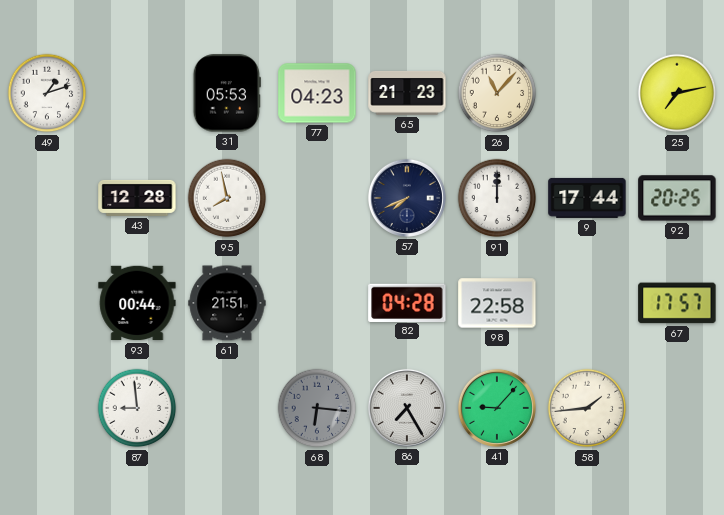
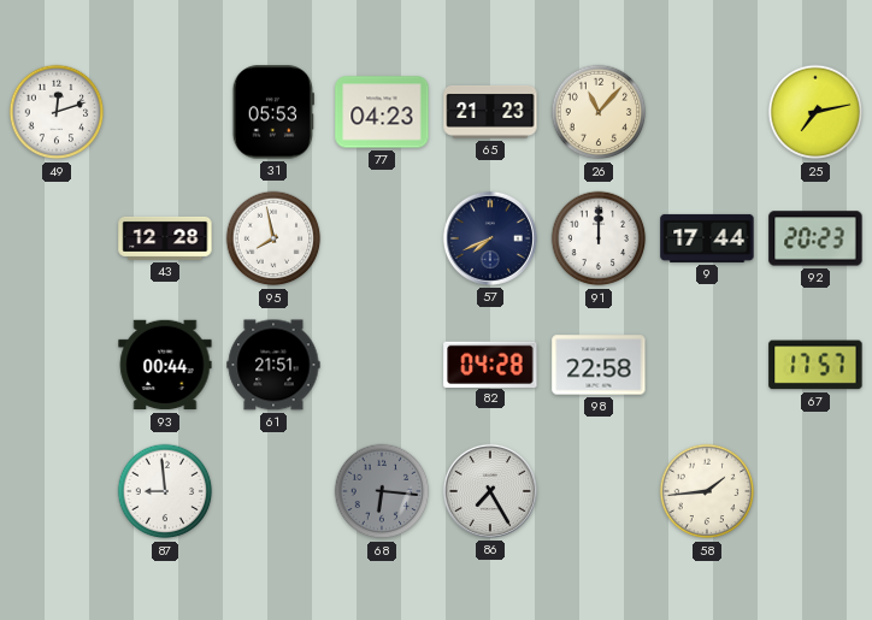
49: 1:12 -> 12:12 (57, 112)
92: 20:25 -> 20:23 (815, 238)
41: 9:07 -> none (497, 408)
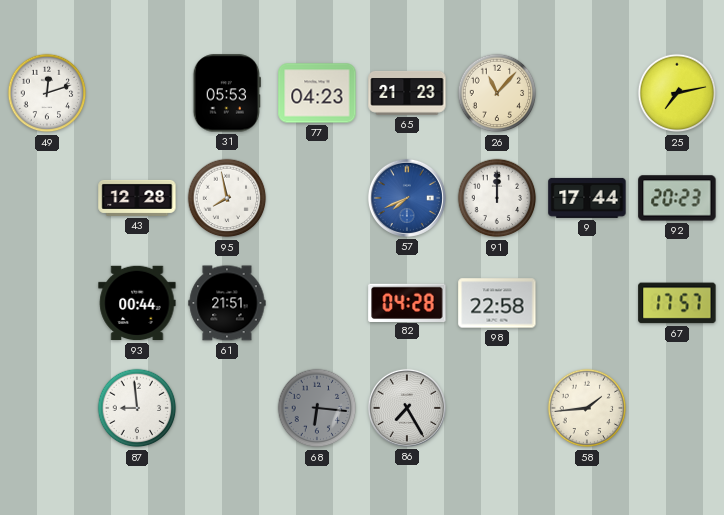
57 dial: navy -> blue (407, 198)
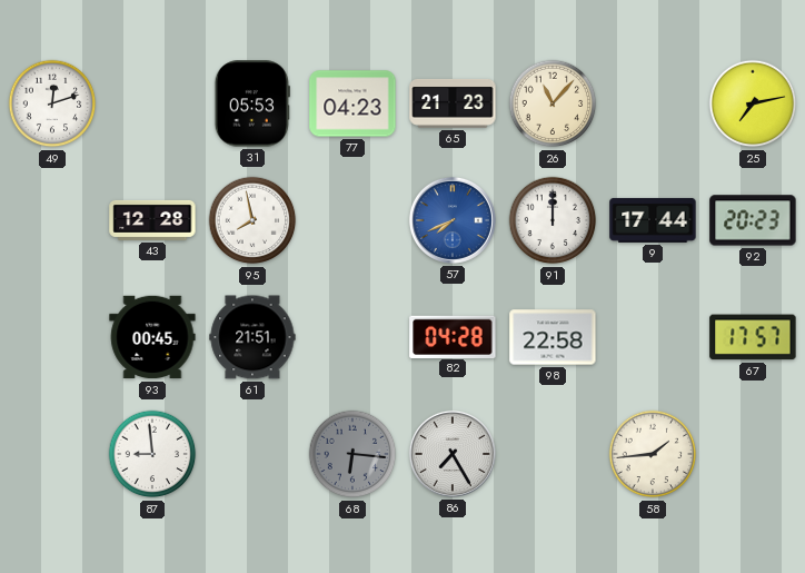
93: 00:44 -> 00:45 (152, 337)
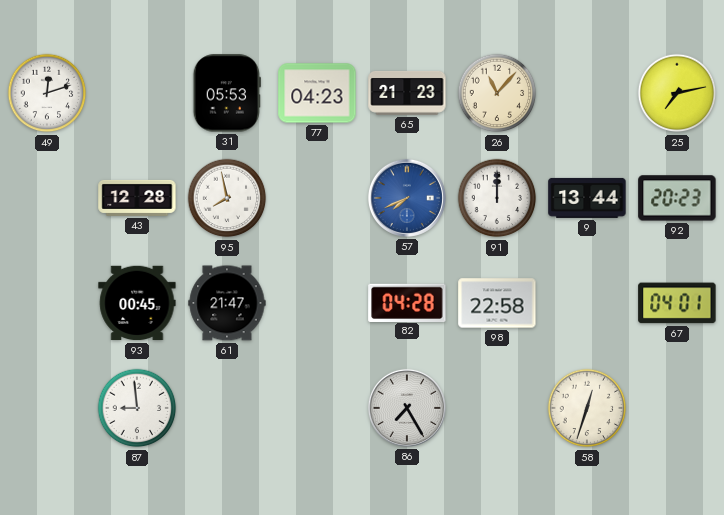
9: 17:44 -> 13:44 (587, 198)
61: 21:51 -> 21:47 (227, 303)
67: 17:57 -> 04:01 (677, 303)
68: 6:16 -> none (352, 454)
58: 1:44 -> 12:33 (587, 408)
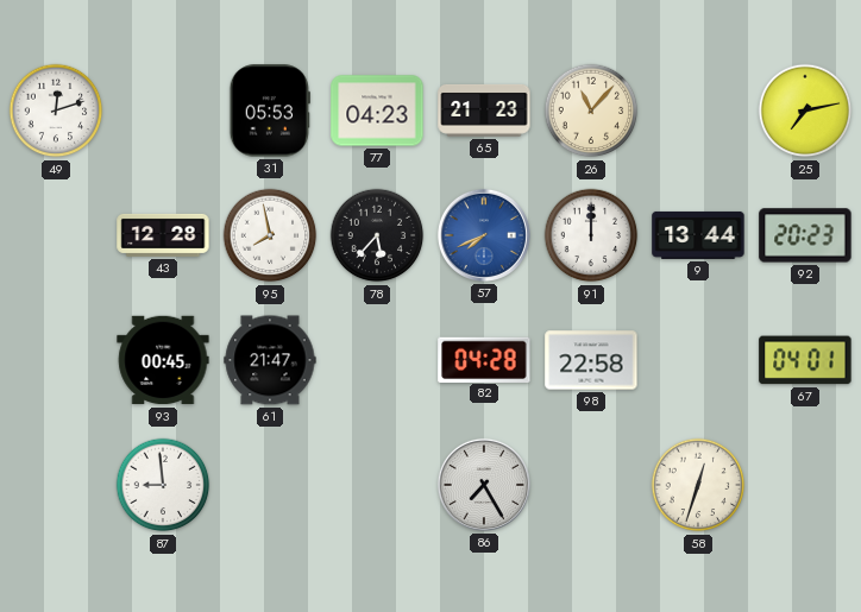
78: none -> 5:37 (377, 235)
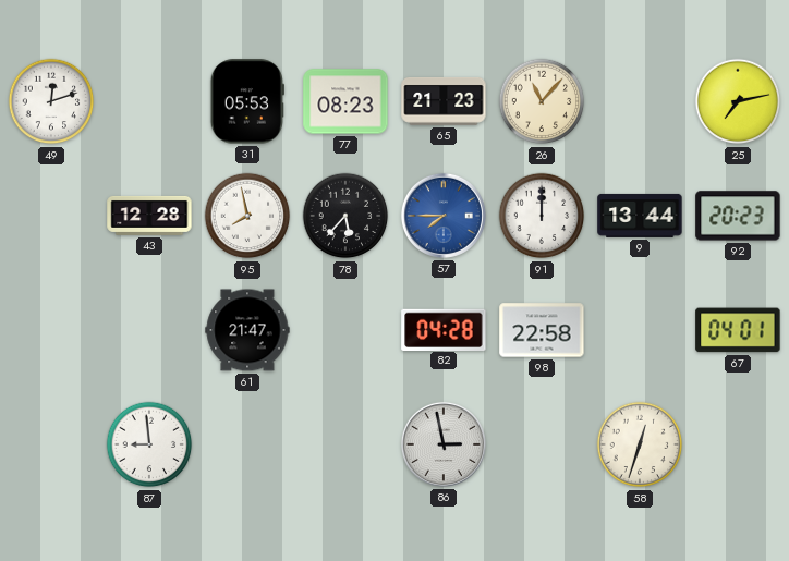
77: 04:23 -> 08:23 (345, 101)
57: 7:41 -> 7:45 (444, 216)
93: 00:45 -> none (163, 360)
86: 7:25 -> 2:58 (444, 444)
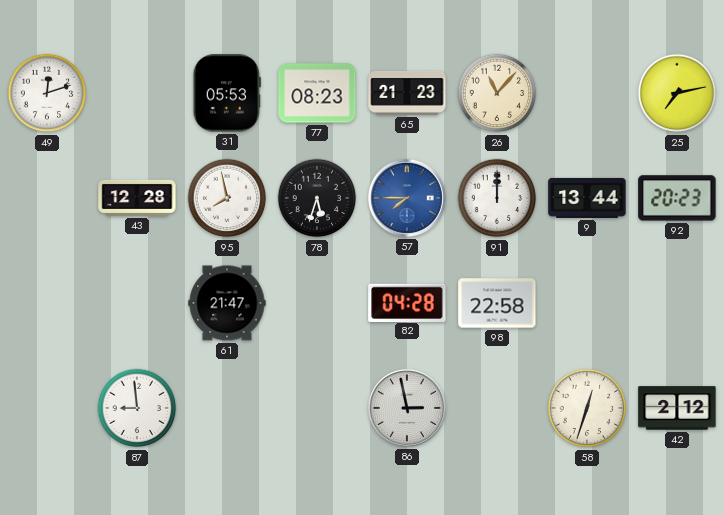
78: 5:37 -> 5:33 (317, 198)
67: 04:01 -> none (738, 330)
42: none -> 2:12 (677, 408)
